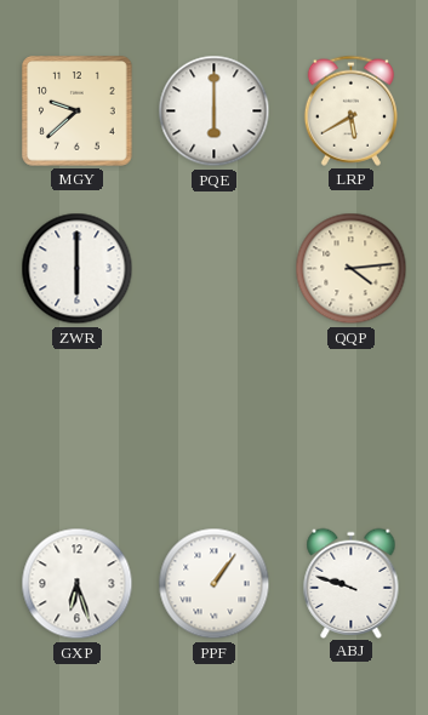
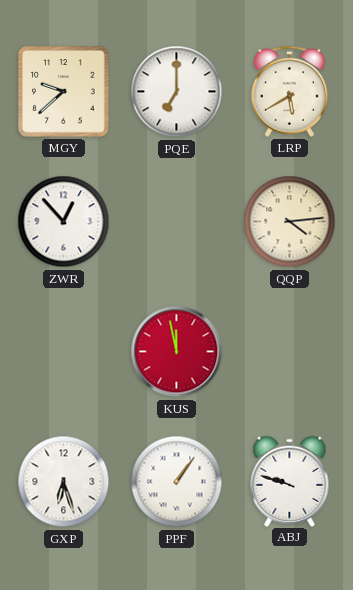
PQE: 6:00 -> 7:00 (177, 92)
ZWR: 6:00 -> 12:53 (64, 222)
KUS: none -> 11:58 (177, 352)
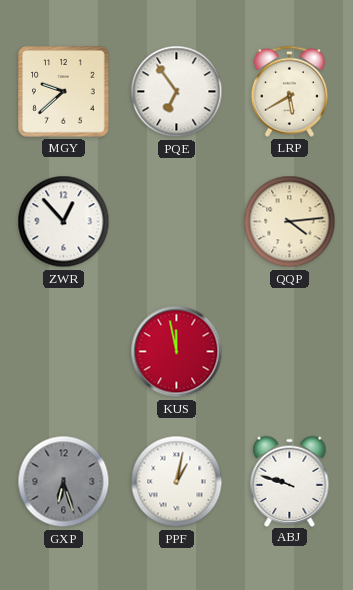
PQE: 7:00 -> 6:54 (177, 92)
GXP dial: white -> grey (64, 482)
PPF: 1:06 -> 1:02 (177, 482)
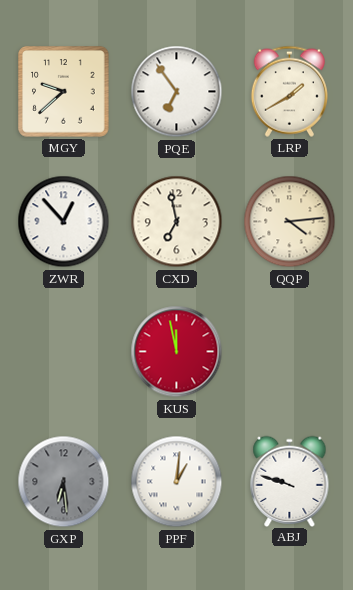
LRP: 5:40 -> 1:40 (289, 91)
CXD: none -> 6:58 (177, 222)
GXP: 6:27 -> 6:29 (64, 482)
PPF: 1:02 -> 1:01 (177, 482)
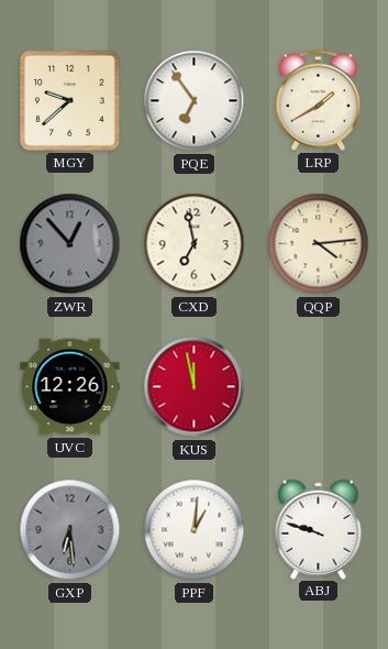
ZWR dial: white -> grey (70, 244)
UVC: none -> 12:26 (70, 387)
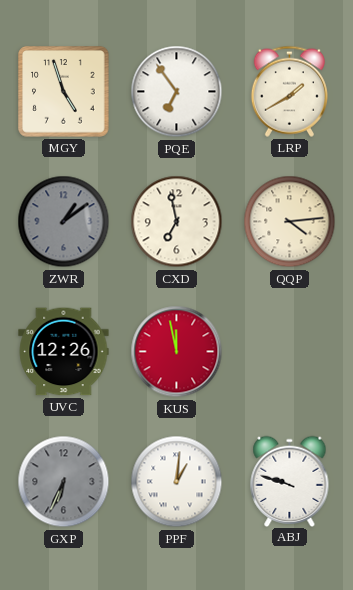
MGY: 9:38 -> 4:57 (64, 92)
ZWR: 12:53 -> 1:09 (64, 222)
GXP: 6:29 -> 6:34 (64, 482)
